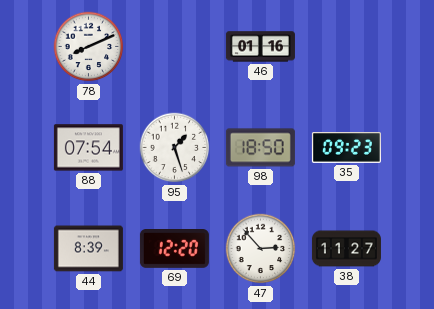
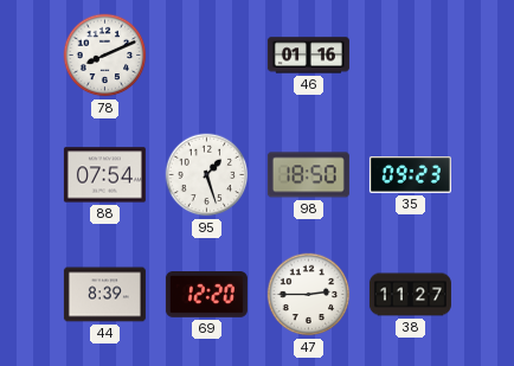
47: 2:53 -> 2:45 (309, 295)
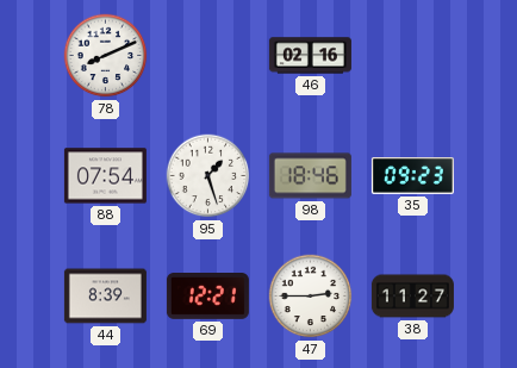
46: 01:16 -> 02:16 (310, 56)
98: 18:50 -> 18:46 (310, 176)
69: 12:20 -> 12:21 (207, 297)
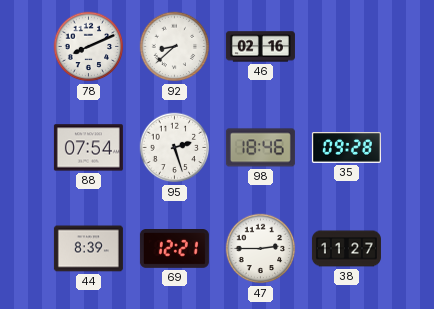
92: none -> 8:38 (175, 47)
95: 1:27 -> 2:27 (175, 148)
35: 09:23 -> 09:28 (346, 148)
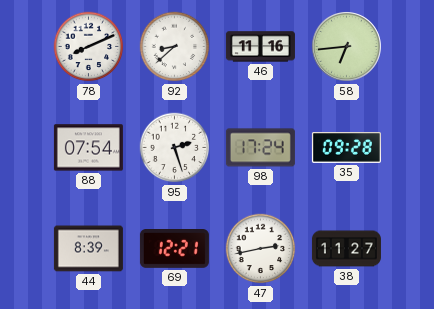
46: 02:16 -> 11:16 (260, 47)
58: none -> 6:44 (347, 47)
98: 18:46 -> 17:24 (260, 148)
47: 2:45 -> 2:43 (261, 249)
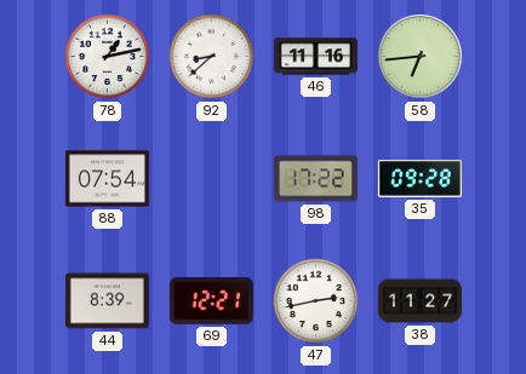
78: 8:11 -> 1:13 (108, 57)
95: 2:27 -> none (175, 148)
98: 17:24 -> 17:22 (315, 179)
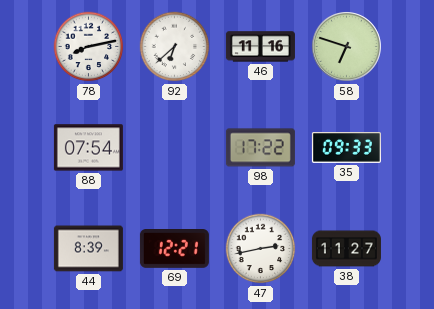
78: 1:13 -> 8:13 (89, 47)
92: 8:38 -> 6:38 (175, 47)
58: 6:44 -> 6:48 (347, 47)
35: 09:28 -> 09:33 (346, 148)
